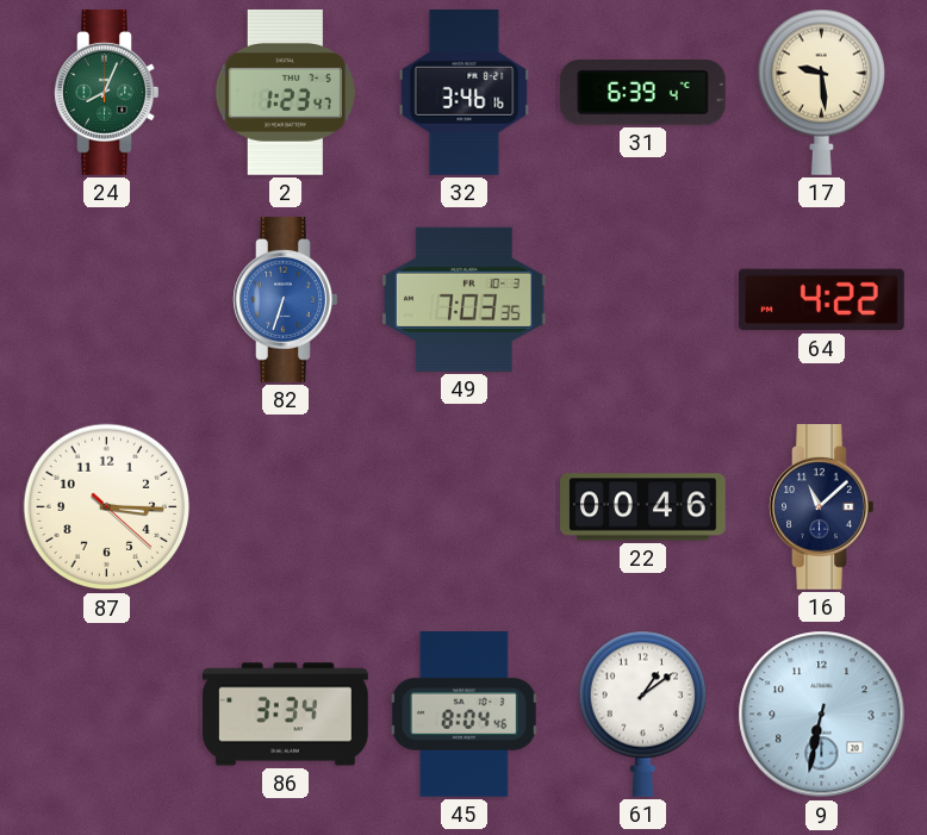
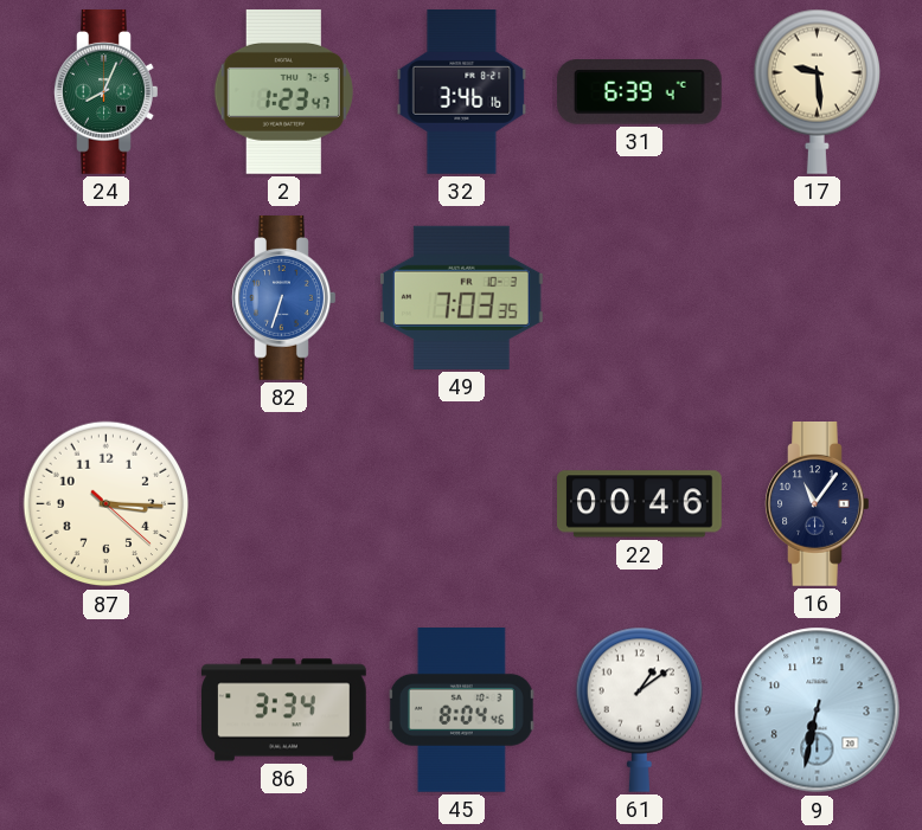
64: 4:22 -> none (822, 300)
16: 11:08 -> 11:06 (818, 504)
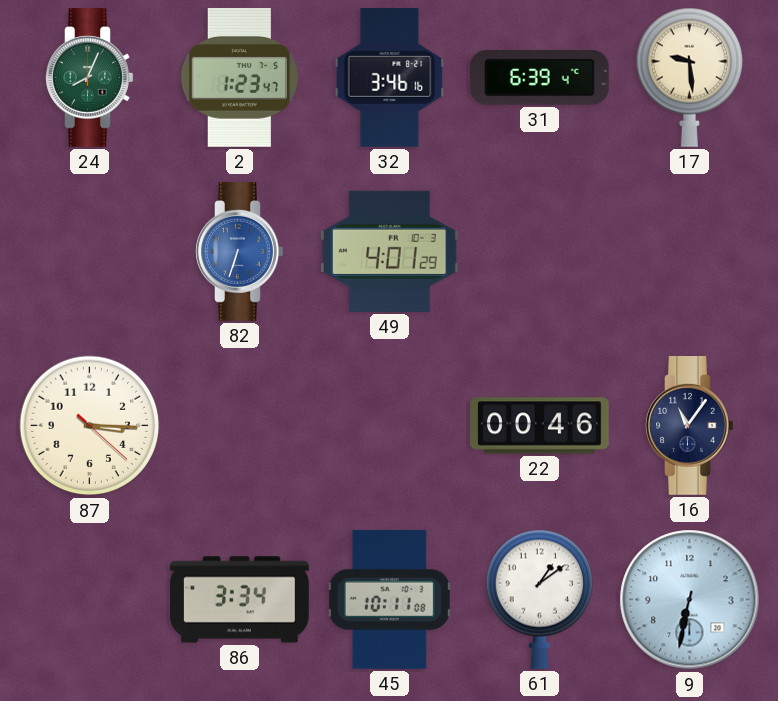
49: 7:03 -> 4:01 (389, 251)
45: 8:04 -> 10:11 (389, 600)
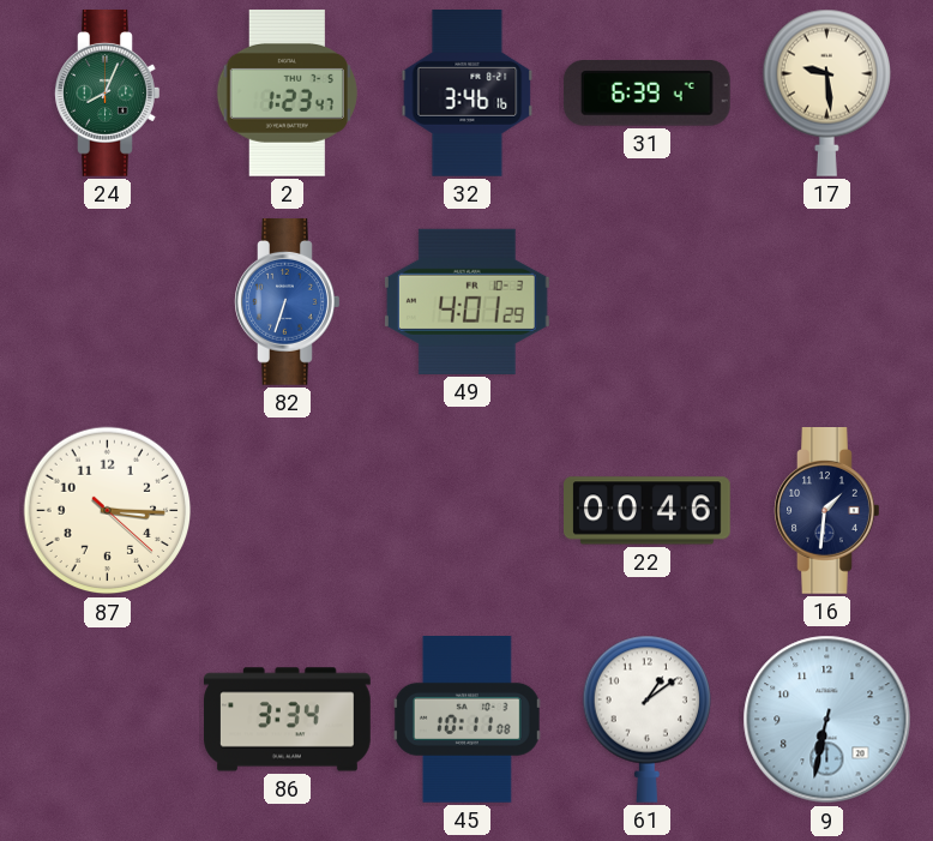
16: 11:06 -> 1:31 (827, 511)
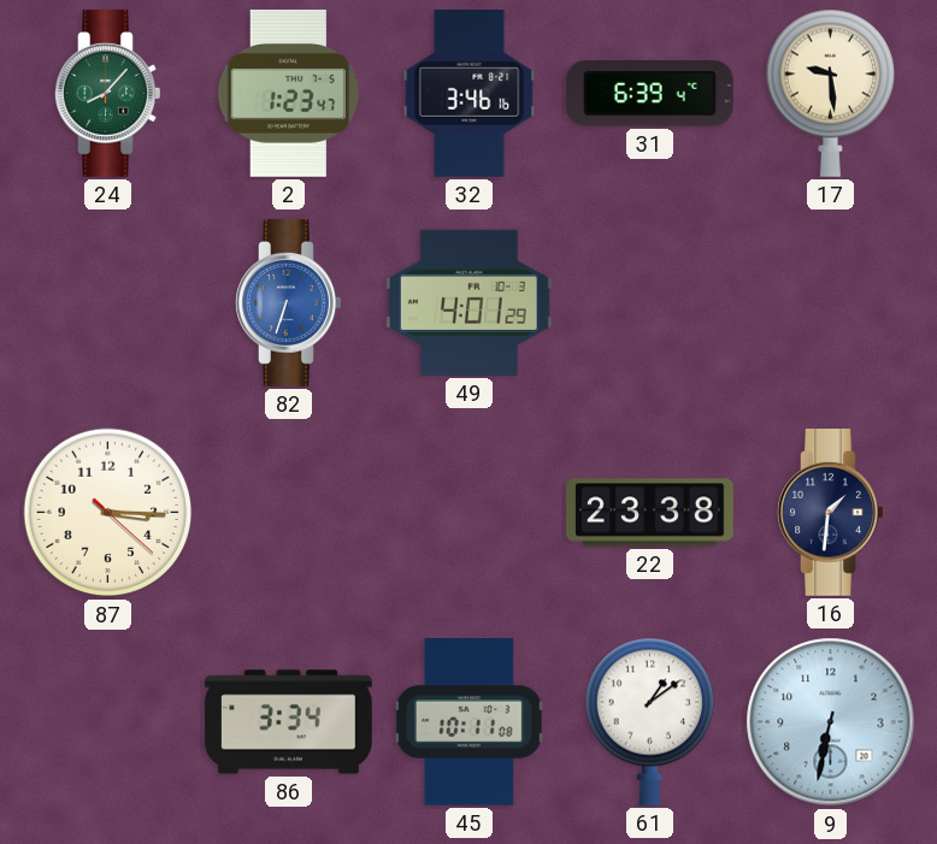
24: 8:04 -> 8:07 (108, 94)
22: 00:46 -> 23:38 (650, 513)
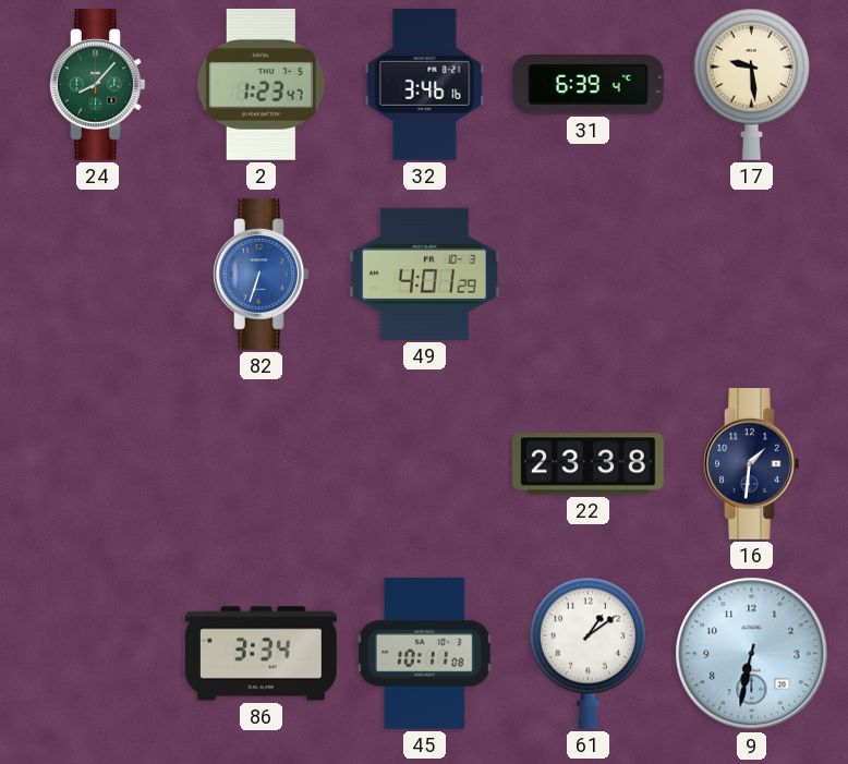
87: 3:15 -> none (108, 513)
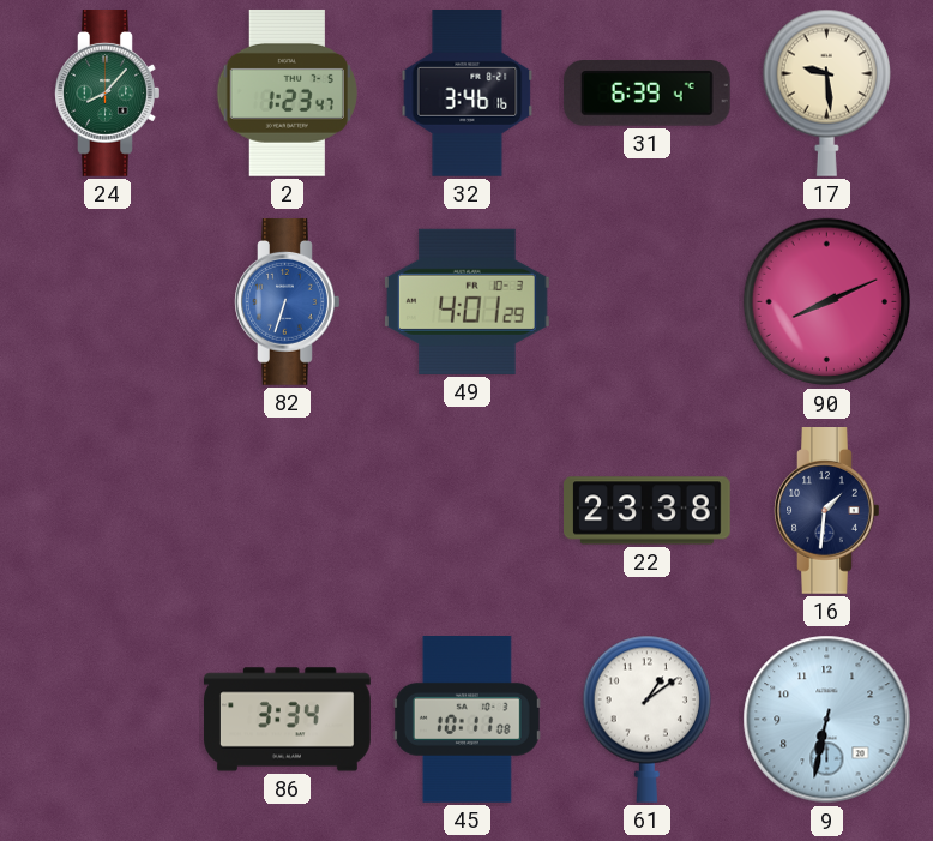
90: none -> 8:11 (827, 302)
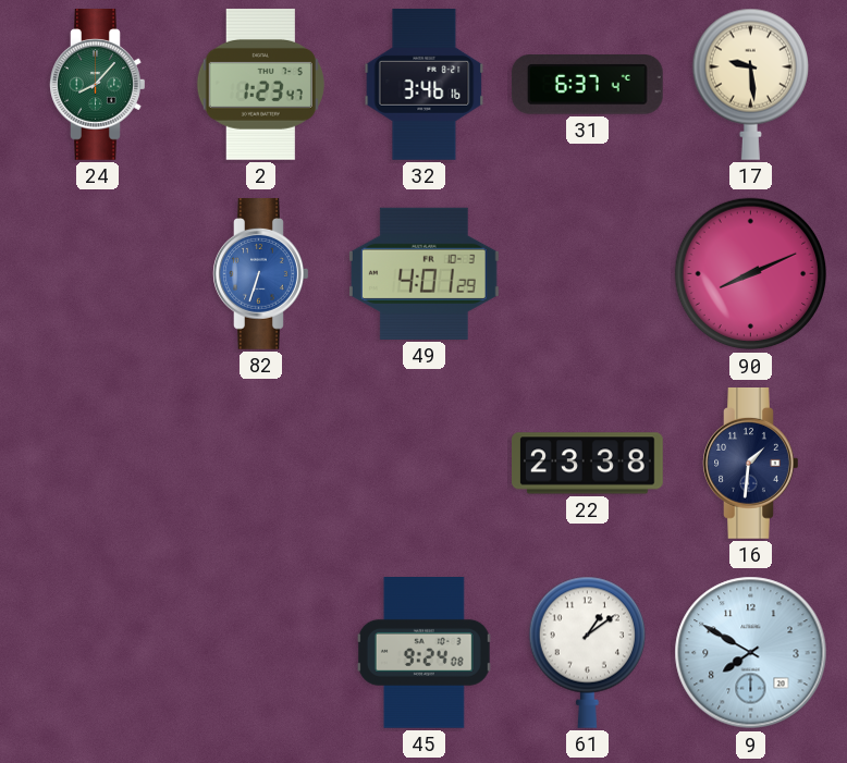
31: 6:39 -> 6:37 (587, 85)
86: 3:34 -> none (288, 720)
45: 10:11 -> 9:24 (423, 653)
9: 6:32 -> 7:50 (751, 653)
